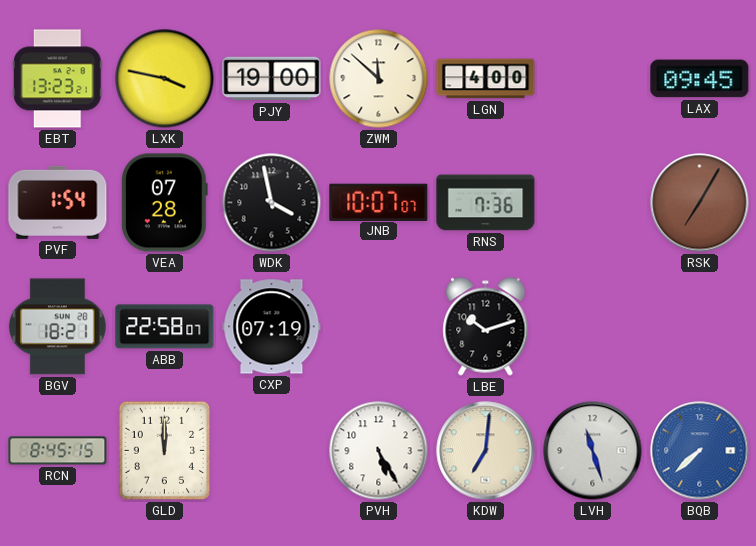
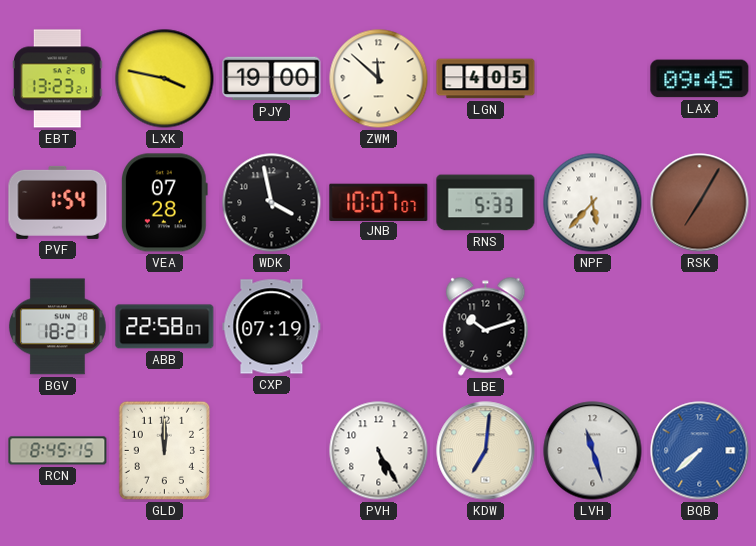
LGN: 4:00 -> 4:05 (486, 79)
RNS: 7:36 -> 5:33 (486, 203)
NPF: none -> 5:37 (593, 203)
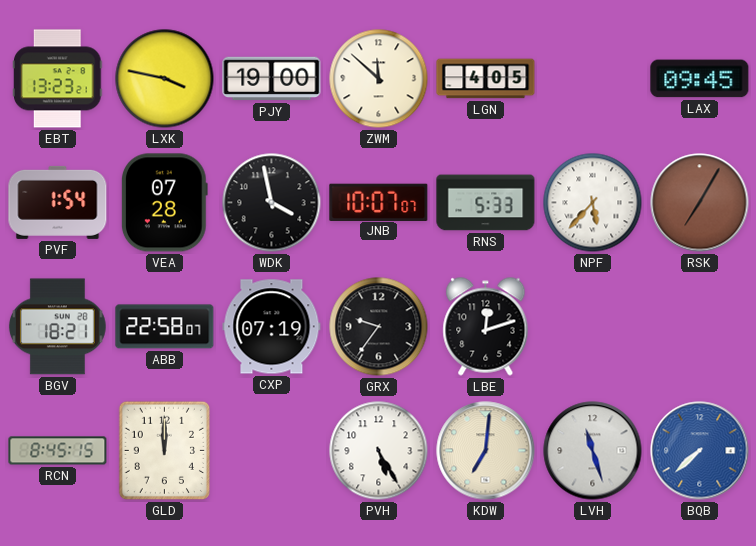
GRX: none -> 9:36 (379, 327)
LBE: 10:12 -> 12:12 (486, 327)
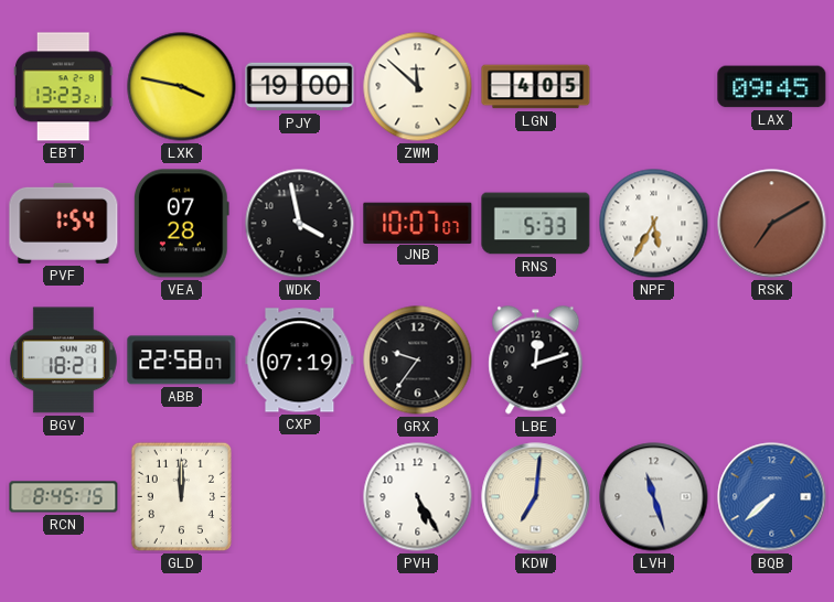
NPF: 5:37 -> 5:35 (654, 224)
RSK: 7:05 -> 7:10 (772, 224)
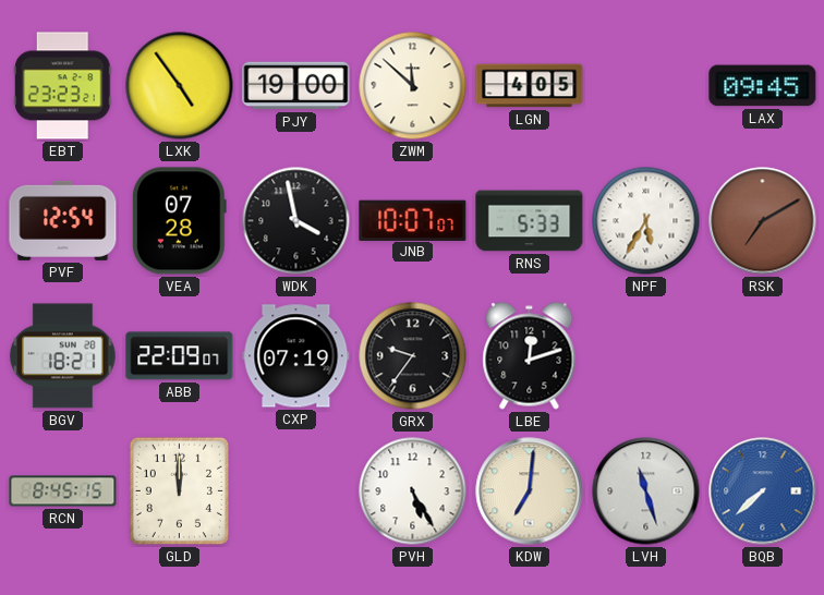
EBT: 13:23 -> 23:23 (63, 86)
LXK: 3:47 -> 4:54 (180, 86)
PVF: 1:54 -> 12:54 (63, 220)
ABB: 22:58 -> 22:09 (180, 356)
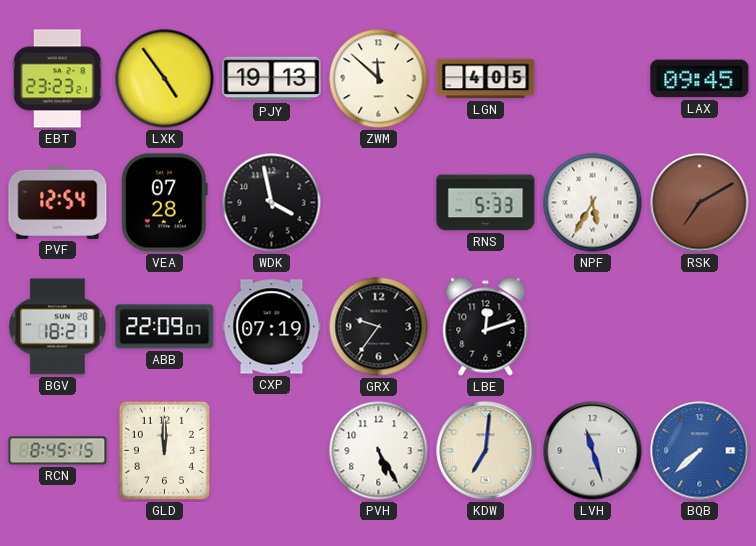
PJY: 19:00 -> 19:13 (272, 79)
JNB: 10:07 -> none (413, 220)
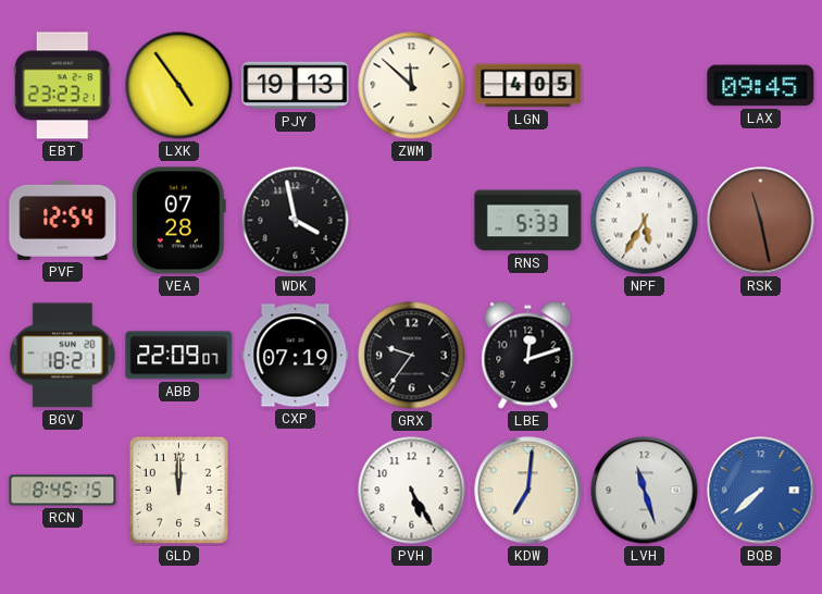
RSK: 7:10 -> 11:28 (761, 221)
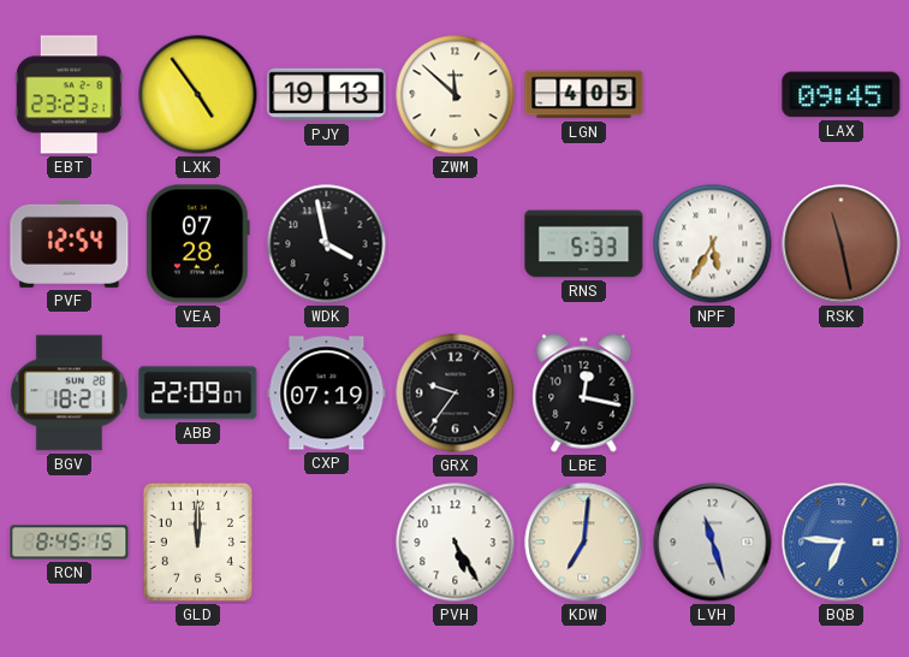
LBE: 12:12 -> 12:17 (584, 393)
BQB: 7:38 -> 6:46 (842, 543)
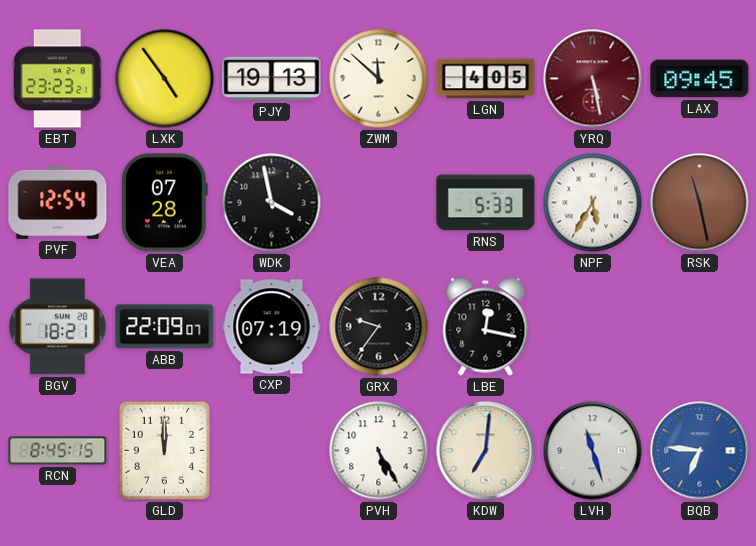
YRQ: none -> 5:28 (593, 79)
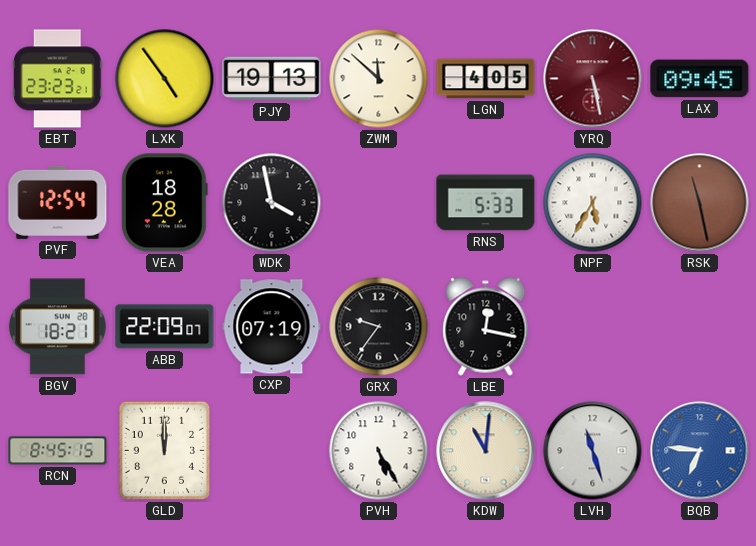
VEA: 07:28 -> 18:28 (164, 203)
KDW: 7:01 -> 11:01 (486, 451)
